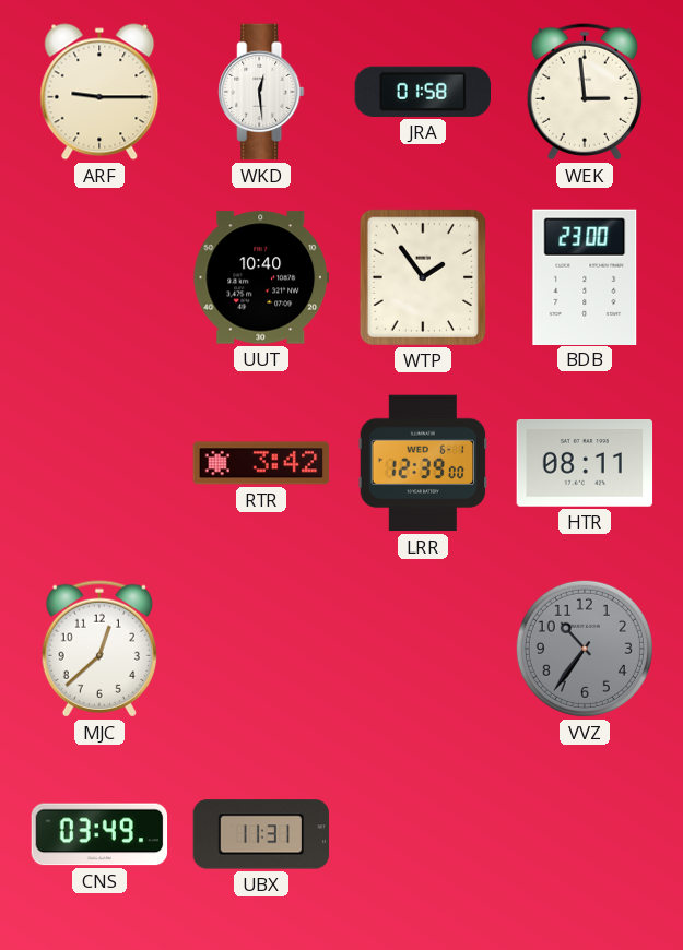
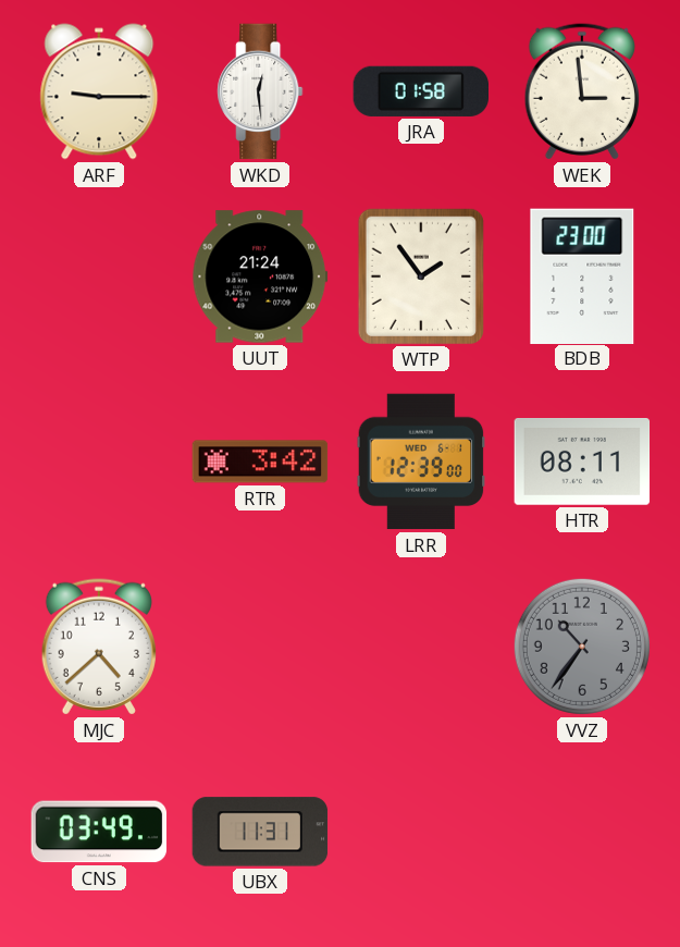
UUT: 10:40 -> 21:24 (260, 276)
MJC: 12:38 -> 4:38 (99, 647)
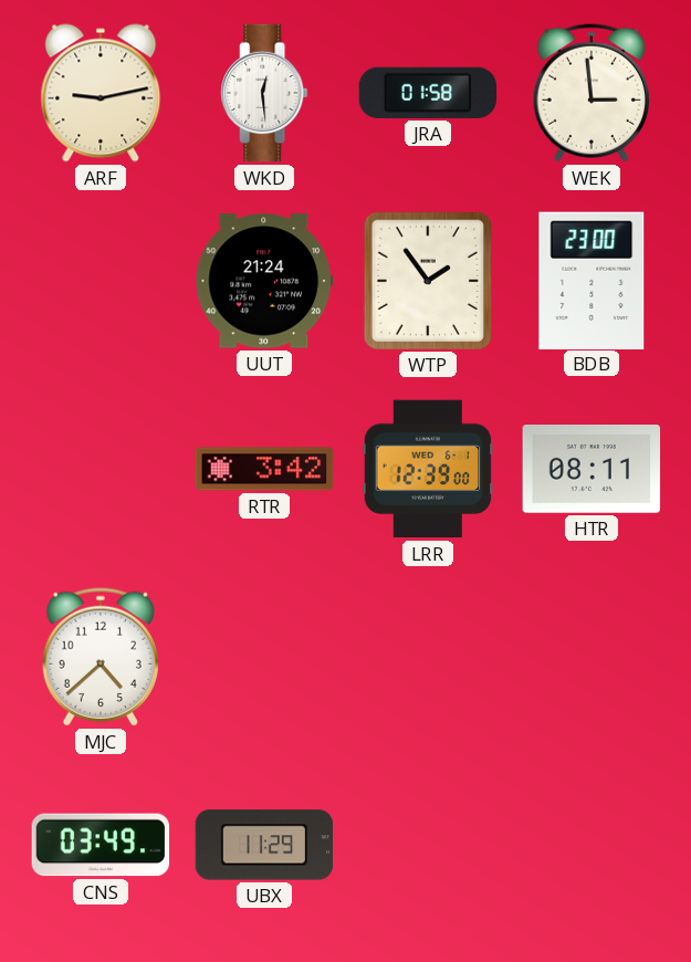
ARF: 9:15 -> 9:13 (101, 93)
VVZ: 10:36 -> none (582, 647)
UBX: 11:31 -> 11:29 (264, 845)
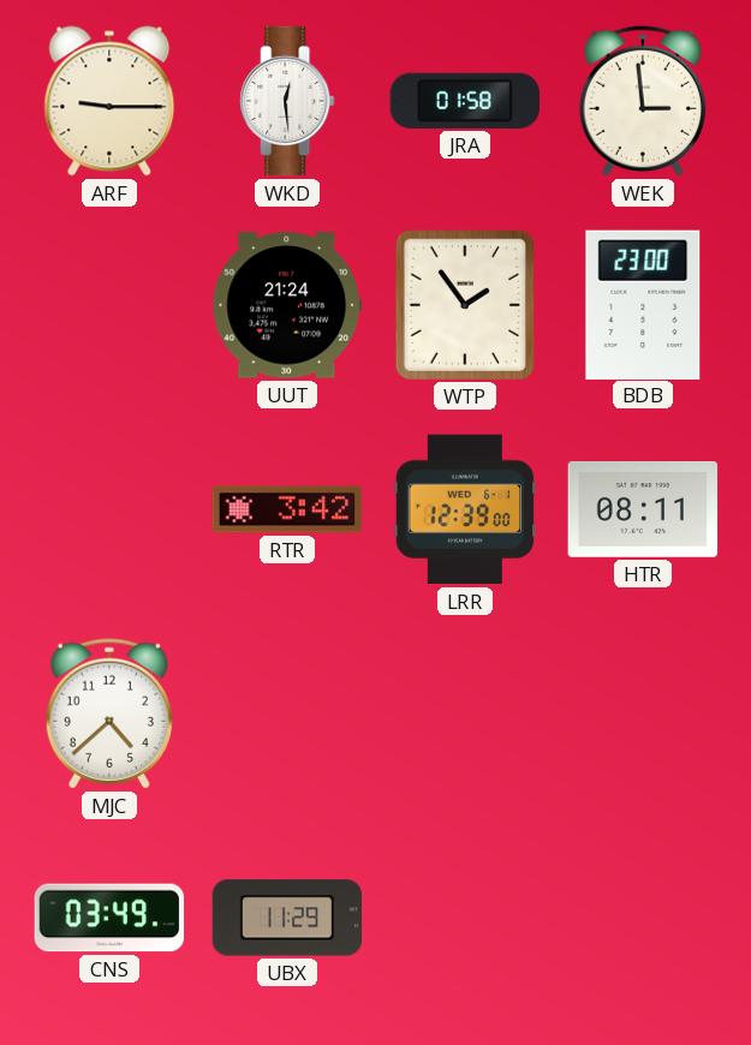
ARF: 9:13 -> 9:15 (109, 101)
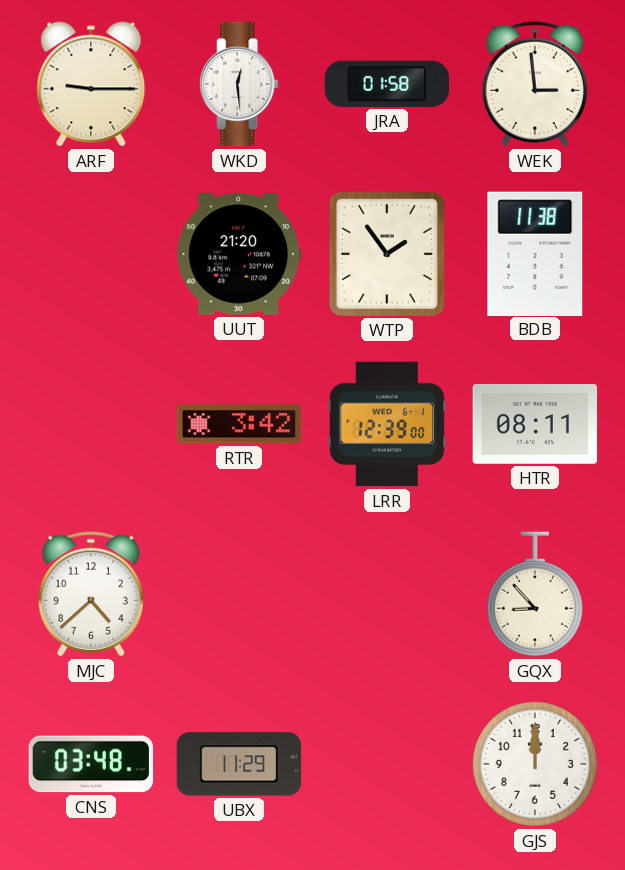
UUT: 21:24 -> 21:20 (239, 254)
BDB: 23:00 -> 11:38 (535, 253)
GQX: none -> 8:53 (535, 594)
CNS: 03:49 -> 03:48 (91, 764)
GJS: none -> 12:00 (535, 764)
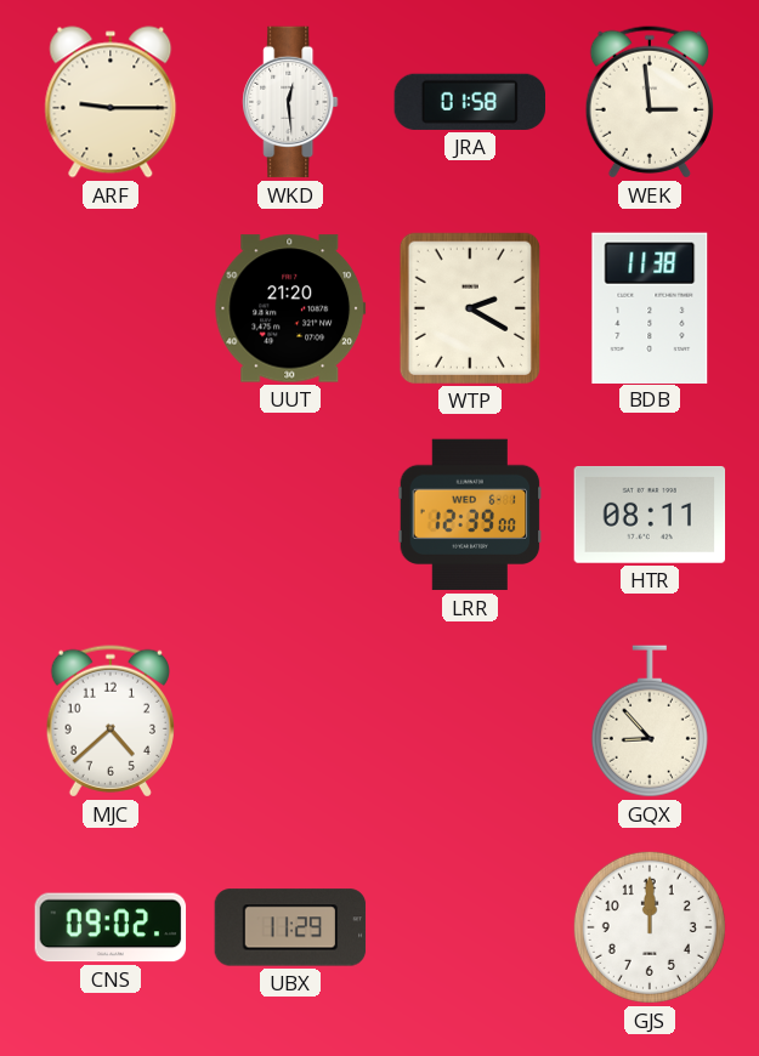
WTP: 1:54 -> 2:20 (470, 307)
RTR: 3:42 -> none (239, 424)
CNS: 03:48 -> 09:02 (111, 927)
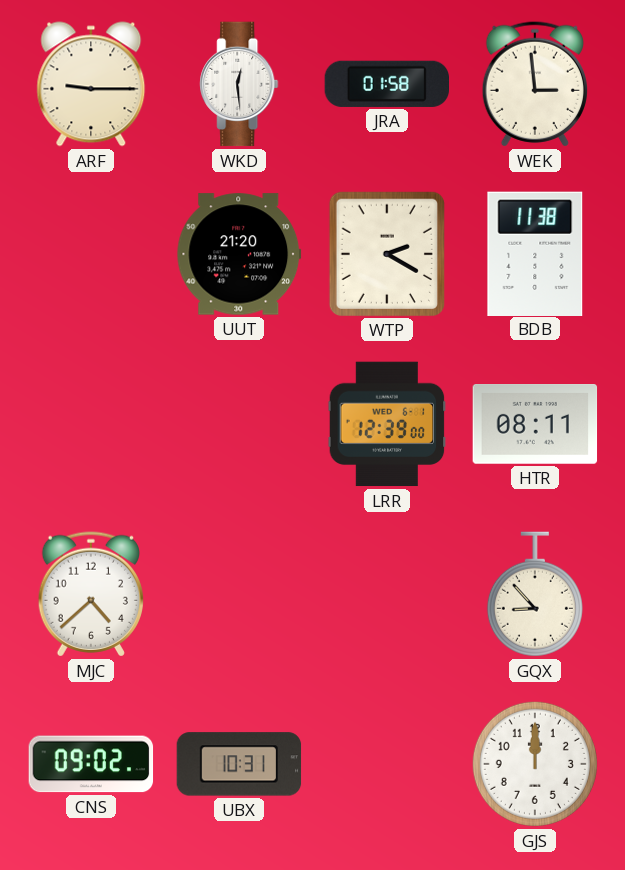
UBX: 11:29 -> 10:31 (239, 764)
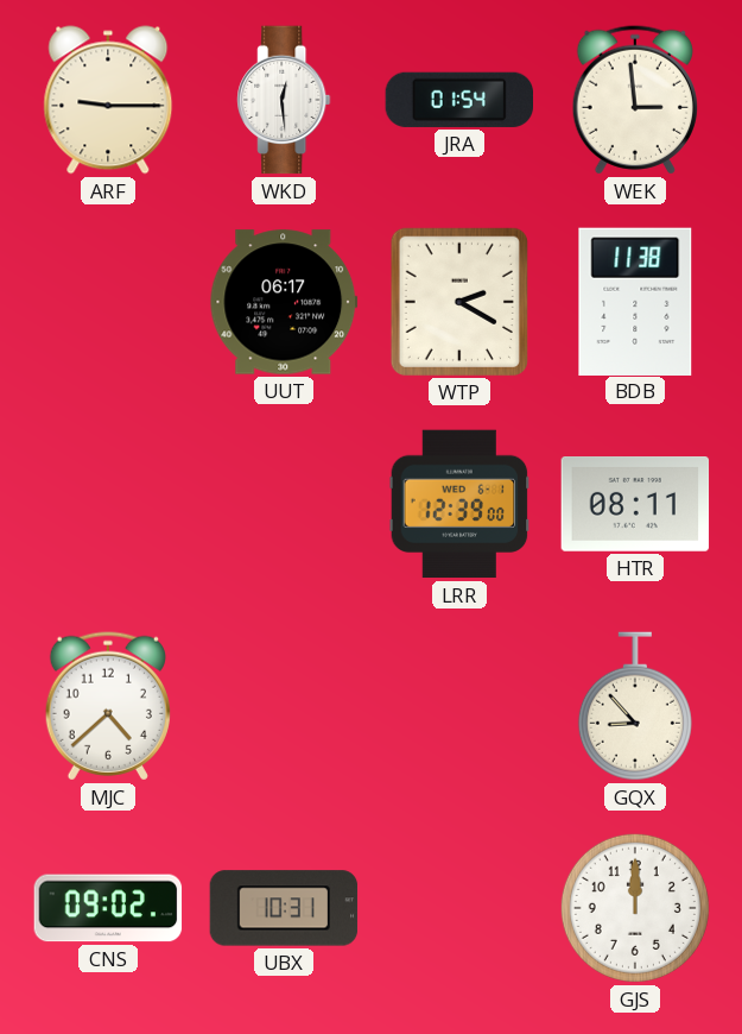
JRA: 01:58 -> 01:54 (458, 100)
UUT: 21:20 -> 06:17 (284, 302)
